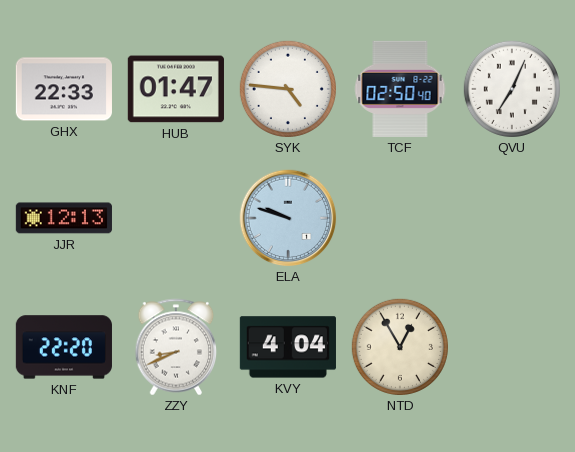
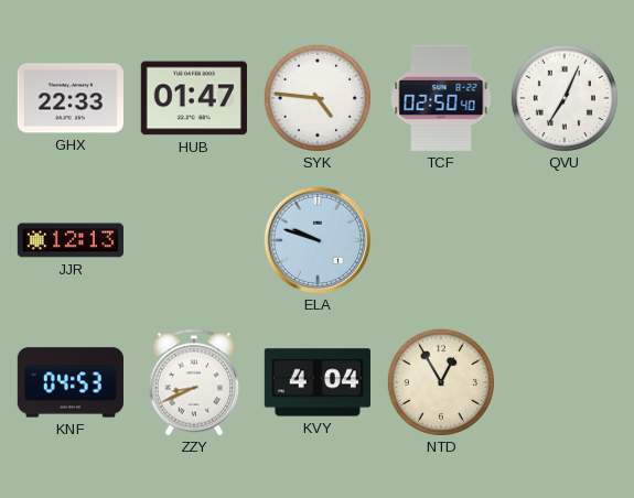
KNF: 22:20 -> 04:53 (71, 382)
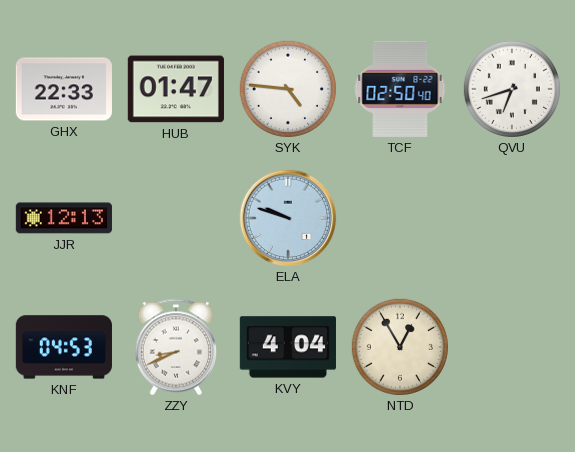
QVU: 7:04 -> 6:42 (512, 89)
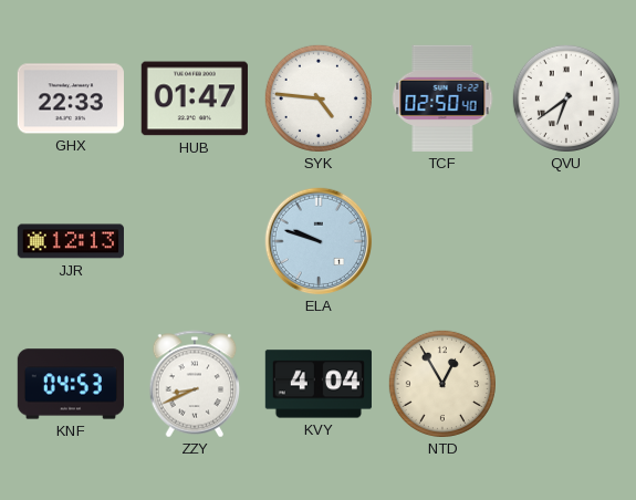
QVU: 6:42 -> 6:39 (566, 98)
